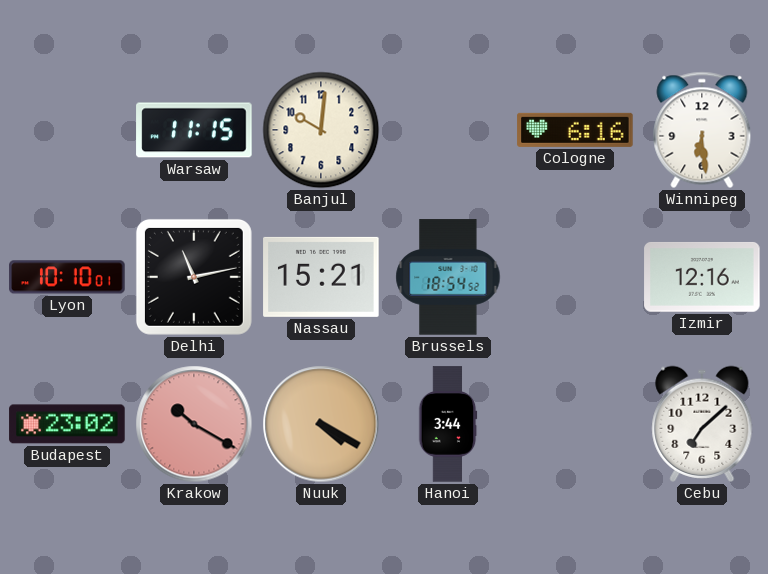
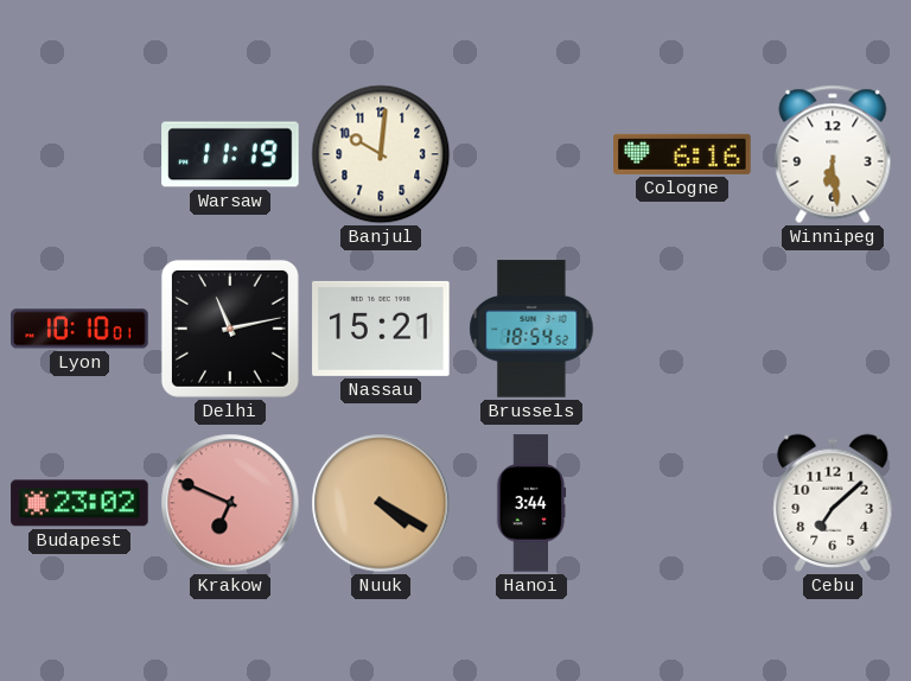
Warsaw: 11:15 -> 11:19 (230, 154)
Izmir: 12:16 -> none (702, 277)
Krakow: 10:20 -> 6:49 (230, 503)
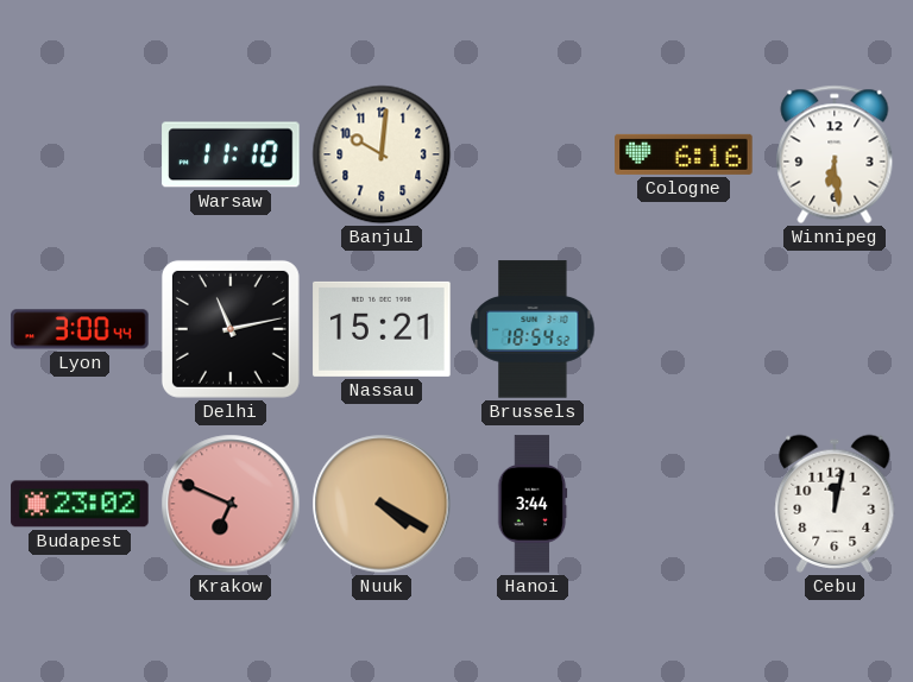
Warsaw: 11:19 -> 11:10 (231, 154)
Lyon: 10:10 -> 3:00 (80, 329)
Cebu: 7:08 -> 12:02 (835, 504)
